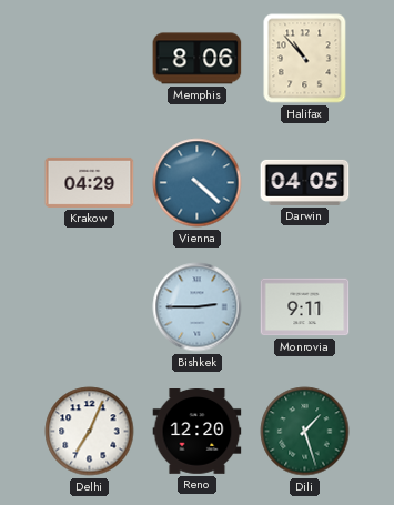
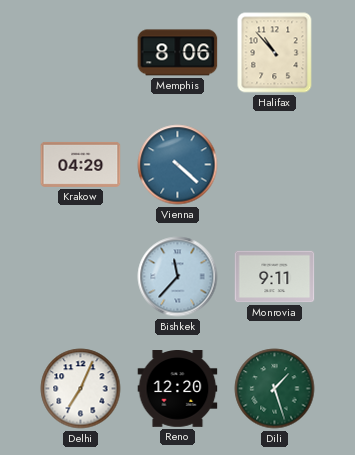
Darwin: 04:05 -> none (305, 182)
Bishkek: 2:45 -> 11:37 (178, 277)
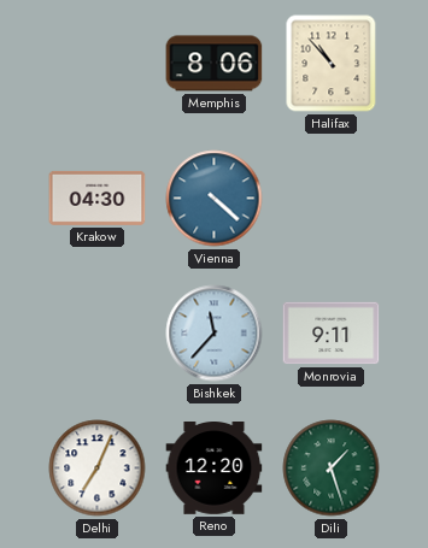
Krakow: 04:29 -> 04:30 (98, 198)
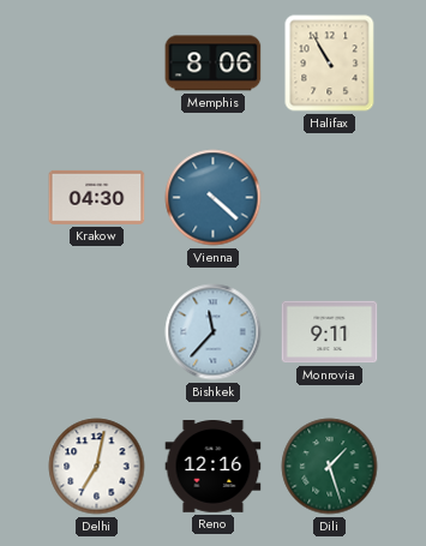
Halifax: 10:53 -> 10:55 (330, 64)
Delhi: 7:04 -> 7:02 (97, 467)
Reno: 12:20 -> 12:16 (214, 467)
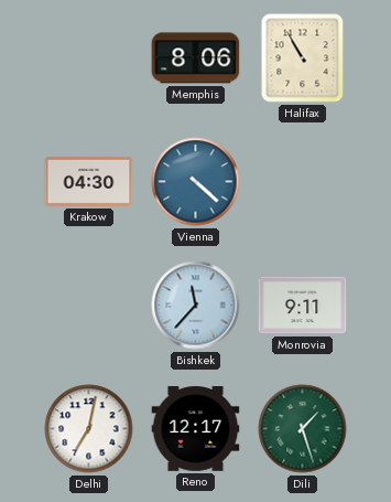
Reno: 12:16 -> 12:17 (196, 429)
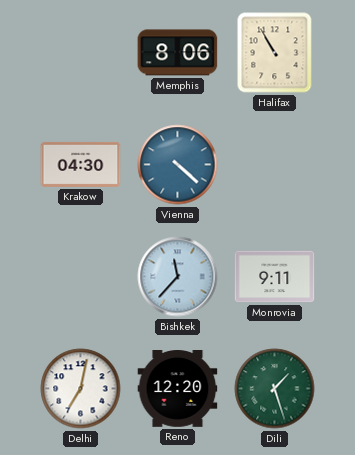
Reno: 12:17 -> 12:20 (178, 389)
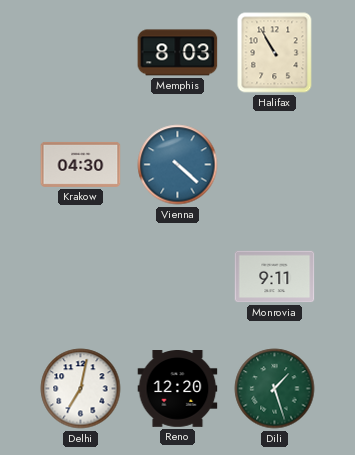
Memphis: 8:06 -> 8:03 (178, 53)
Bishkek: 11:37 -> none (178, 277)
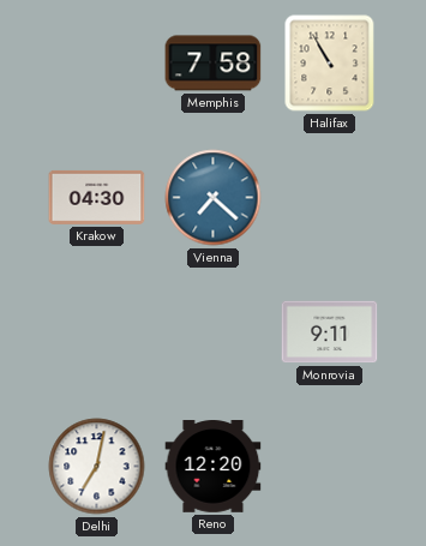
Memphis: 8:03 -> 7:58 (214, 64)
Vienna: 4:22 -> 7:22 (214, 198)
Dili: 1:27 -> none (275, 389)
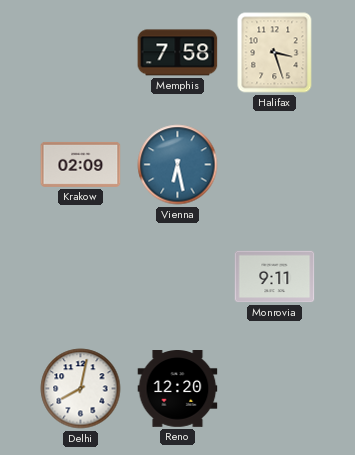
Halifax: 10:55 -> 3:27 (275, 53)
Krakow: 04:30 -> 02:09 (81, 164)
Vienna: 7:22 -> 6:28 (178, 165)
Delhi: 7:02 -> 8:02 (81, 389)
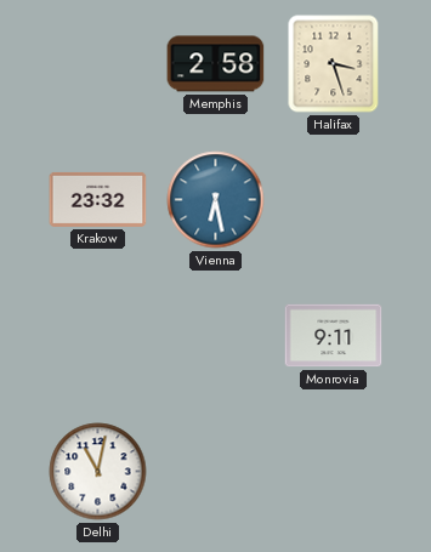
Memphis: 7:58 -> 2:58 (216, 64)
Krakow: 02:09 -> 23:32 (98, 199)
Delhi: 8:02 -> 11:02 (98, 472)
Reno: 12:20 -> none (178, 389)
